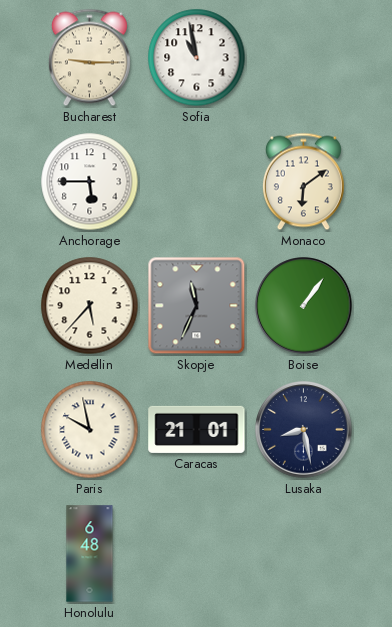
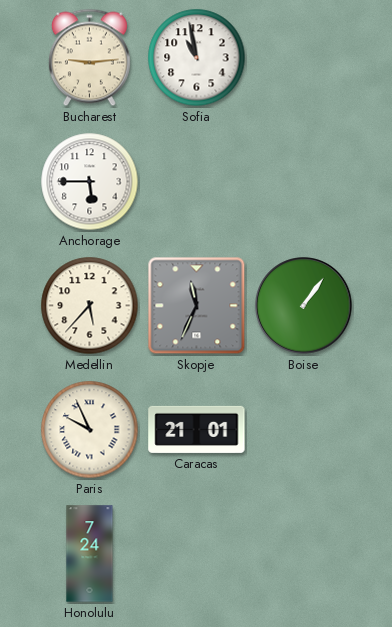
Bucharest: 9:15 -> 9:14 (89, 58)
Monaco: 6:09 -> none (303, 182)
Paris: 9:58 -> 9:56 (90, 430)
Lusaka: 8:28 -> none (304, 430)
Honolulu: 6:48 -> 7:24 (90, 554)
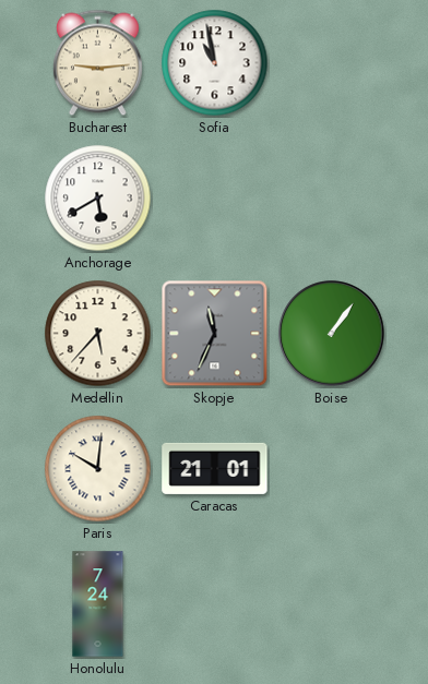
Anchorage: 5:45 -> 5:40 (98, 199)
Paris: 9:56 -> 10:01 (98, 469)
